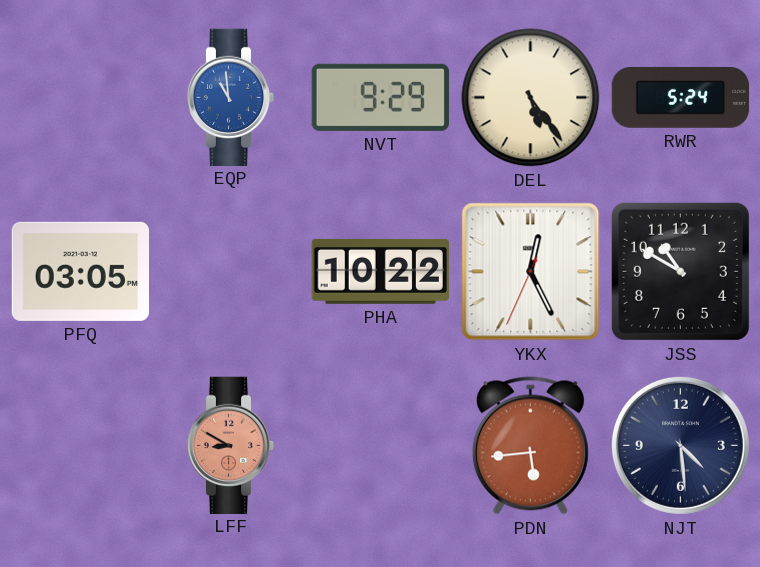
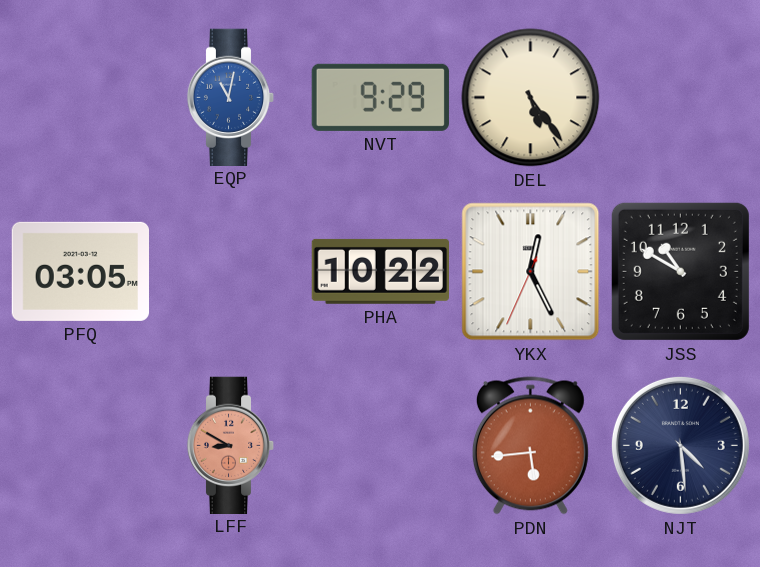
EQP: 10:59 -> 11:02 (231, 97)
RWR: 5:24 -> none (680, 97)
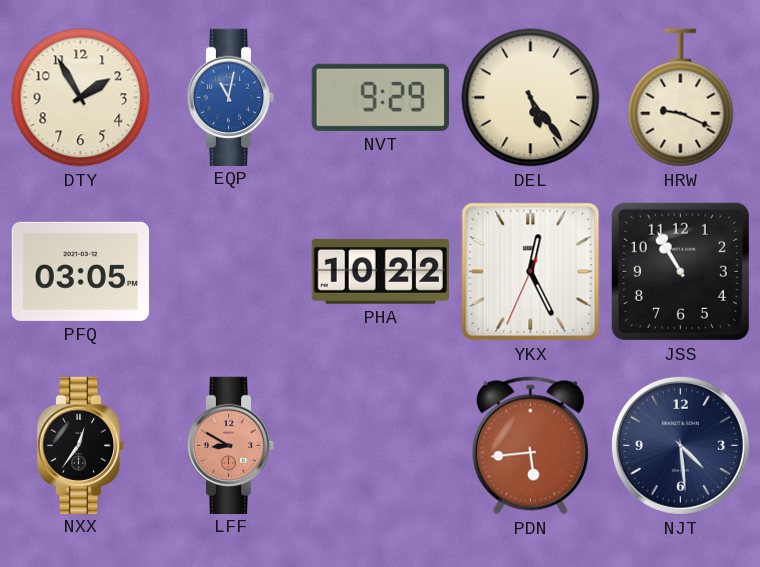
DTY: none -> 1:55 (81, 98)
HRW: none -> 9:19 (681, 98)
JSS: 10:50 -> 10:55 (680, 271)
NXX: none -> 12:36 (81, 445)
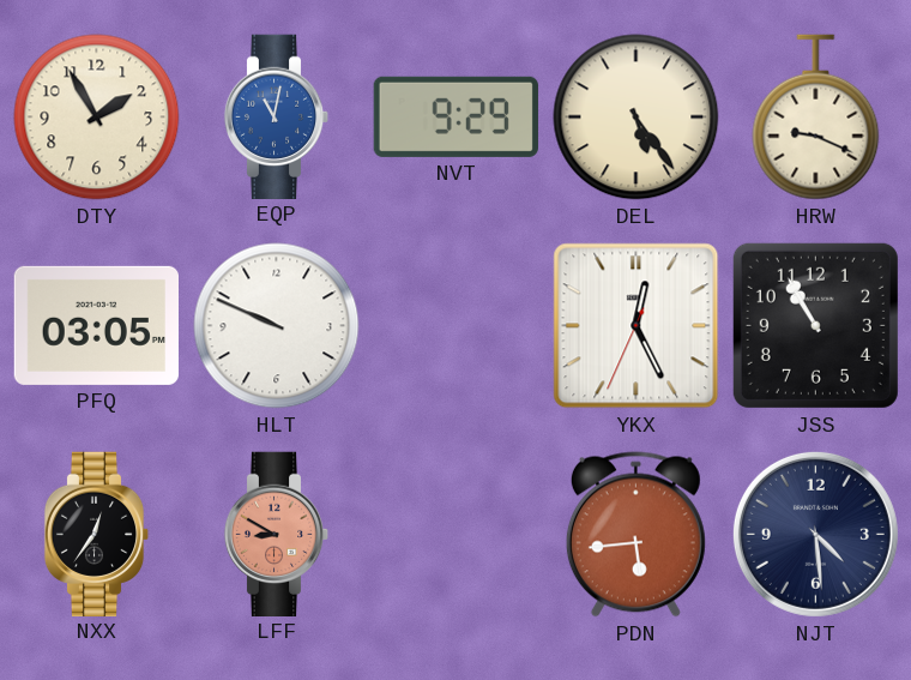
HLT: none -> 9:49 (277, 326)
PHA: 10:22 -> none (380, 271)
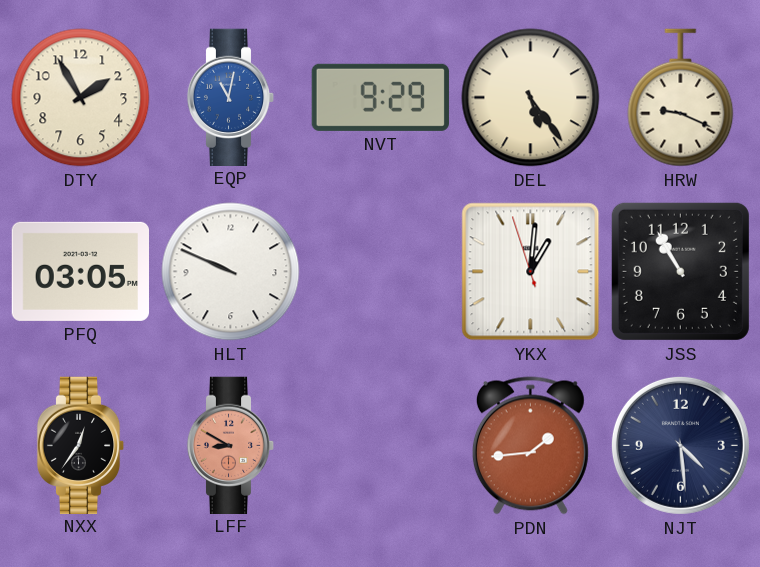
YKX: 12:25 -> 1:00 (531, 272)
PDN: 5:44 -> 1:44 (530, 446)
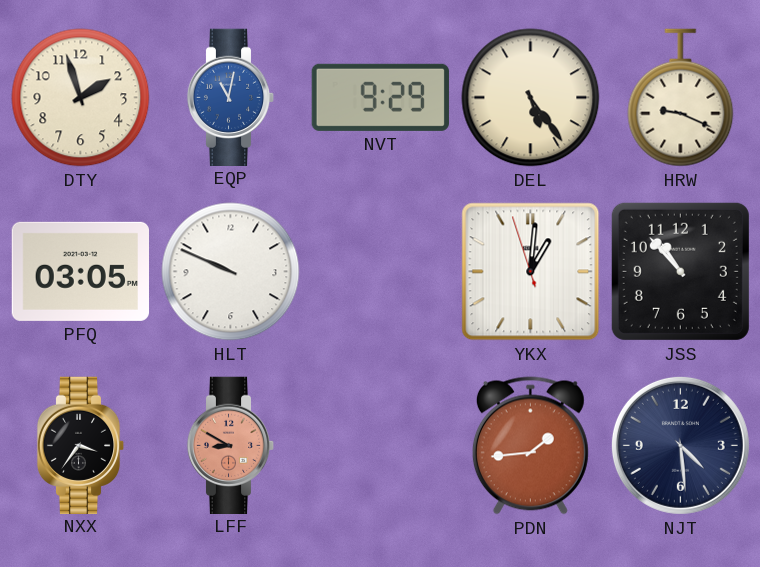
DTY: 1:55 -> 1:57 (81, 98)
JSS: 10:55 -> 10:53 (680, 271)
NXX: 12:36 -> 3:36 (81, 445)
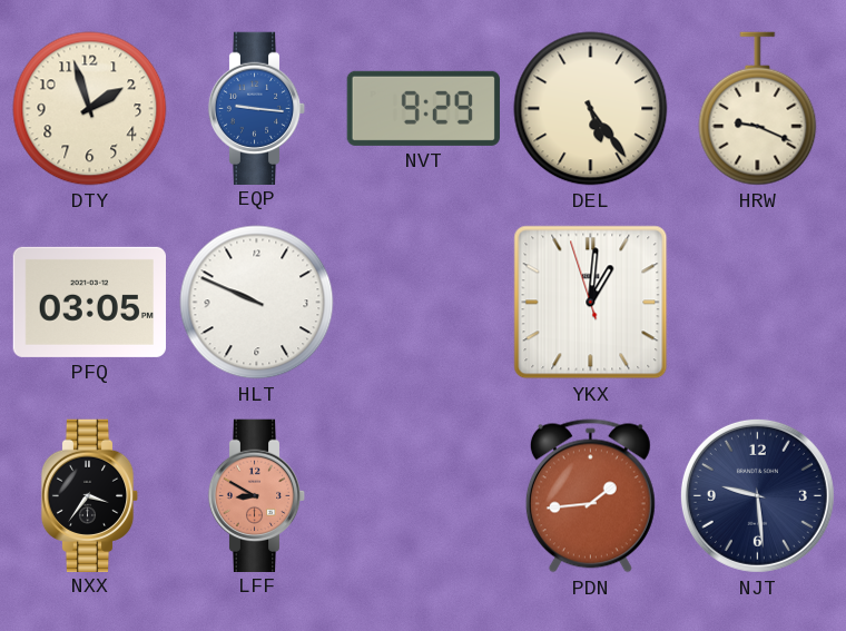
EQP: 11:02 -> 9:16 (257, 108)
JSS: 10:53 -> none (680, 271)
NJT: 4:29 -> 9:29 (757, 495)
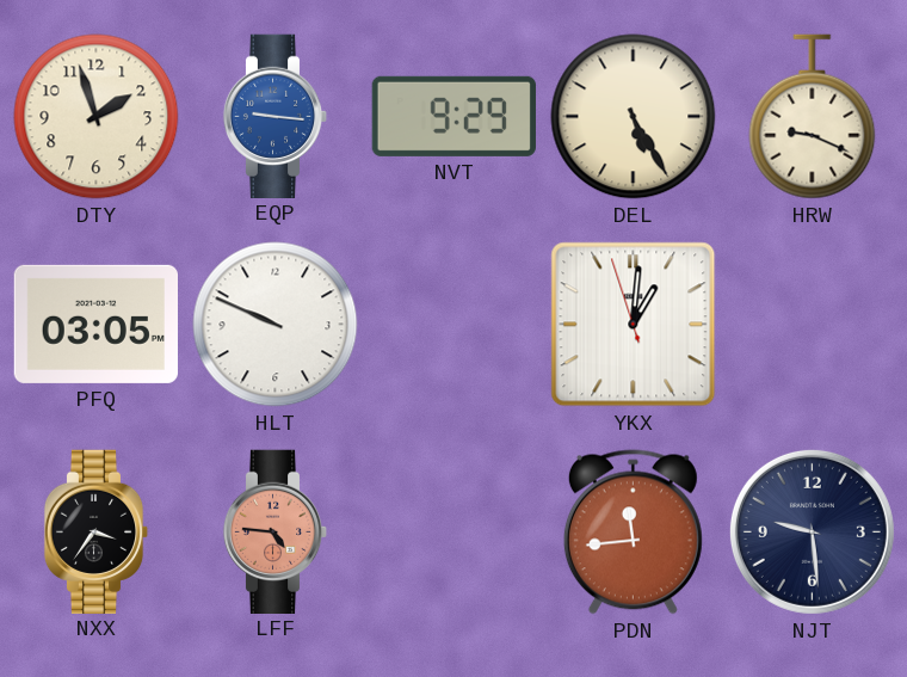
DEL: 5:24 -> 5:25 (634, 117)
LFF: 8:50 -> 4:46 (276, 531)
PDN: 1:44 -> 11:44 (633, 533)
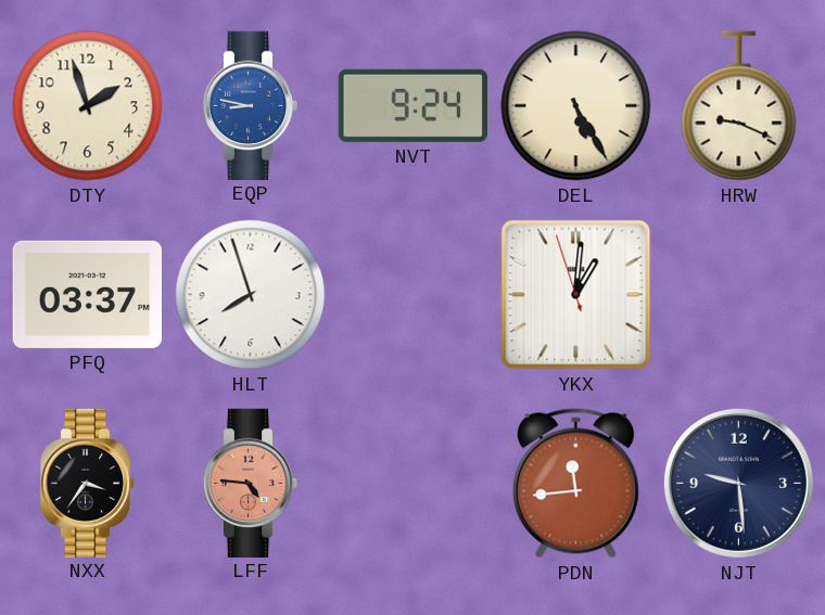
EQP: 9:16 -> 8:47 (251, 105)
NVT: 9:29 -> 9:24 (412, 105)
PFQ: 03:05 -> 03:37 (87, 294)
HLT: 9:49 -> 7:57 (251, 295)
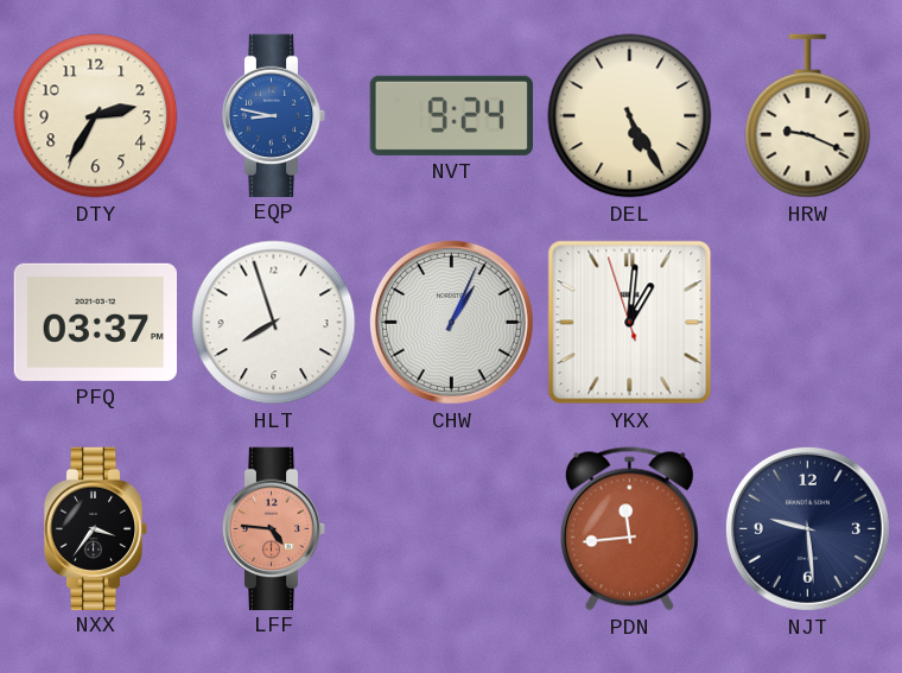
DTY: 1:57 -> 2:35 (96, 116)
CHW: none -> 1:04 (451, 322)
